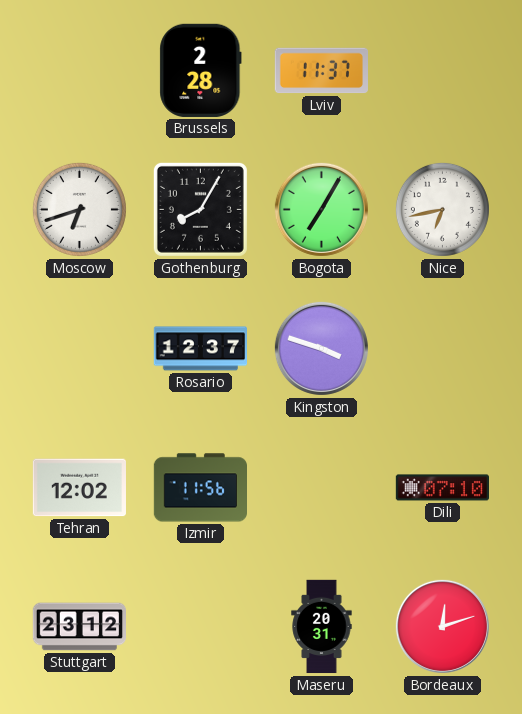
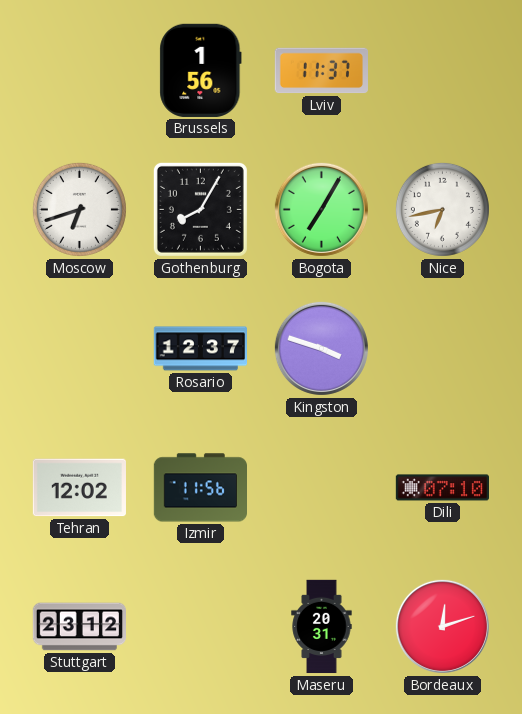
Brussels: 2:28 -> 1:56 (201, 70)
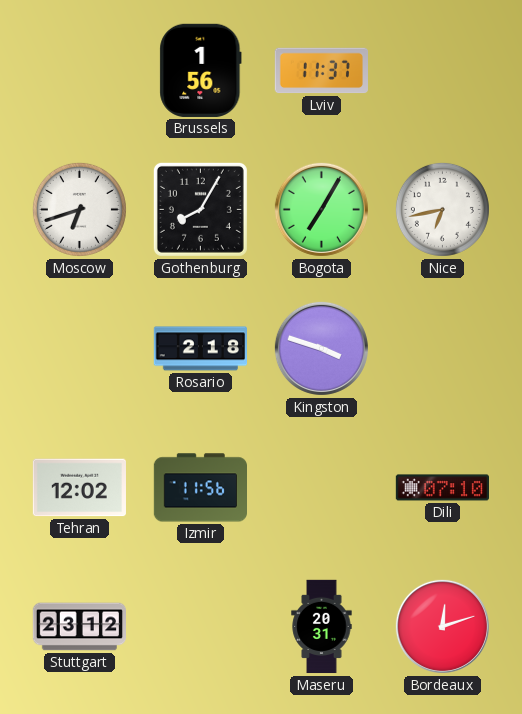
Rosario: 12:37 -> 2:18 (200, 349)
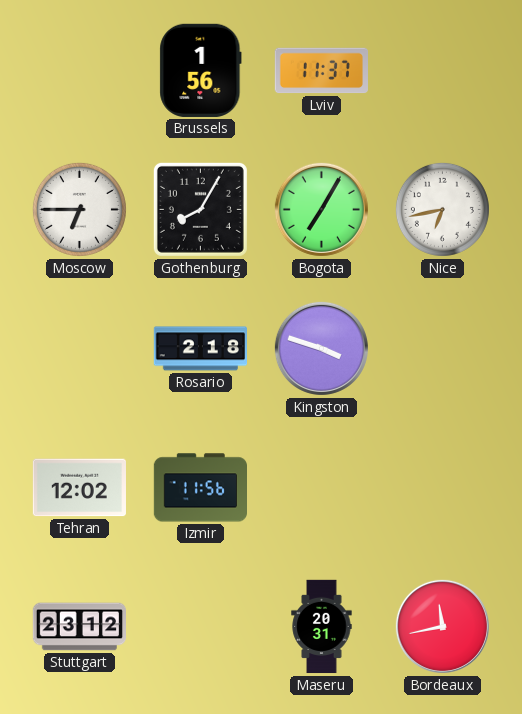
Moscow: 6:42 -> 6:45 (79, 209)
Dili: 07:10 -> none (442, 488)
Bordeaux: 12:12 -> 11:43 (442, 626)
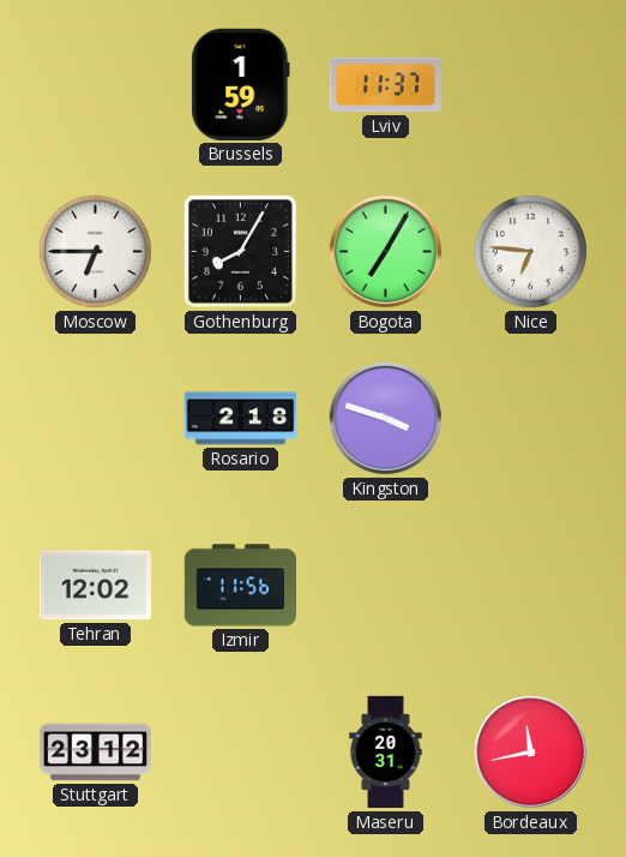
Brussels: 1:56 -> 1:59 (241, 84)
Nice: 6:43 -> 6:46 (530, 251)
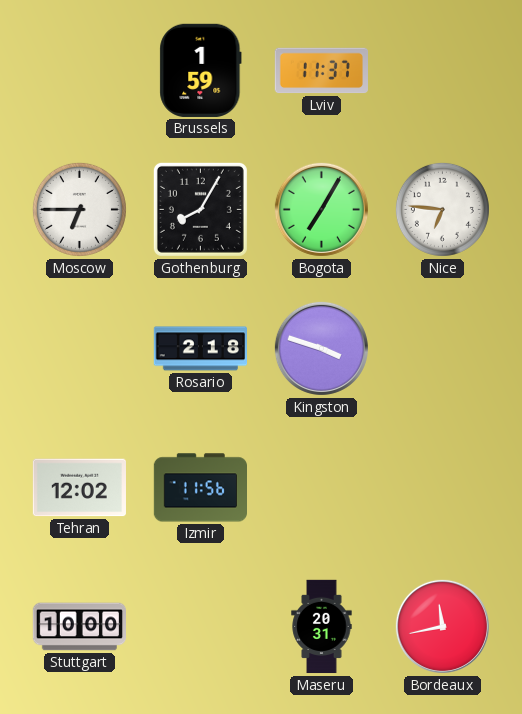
Stuttgart: 23:12 -> 10:00 (80, 627)
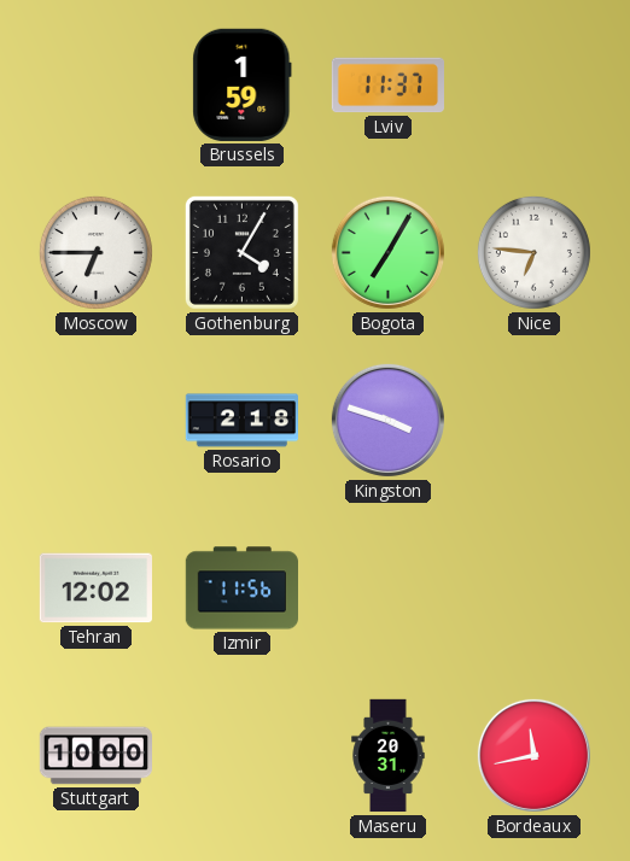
Gothenburg: 8:05 -> 4:05 (241, 252)
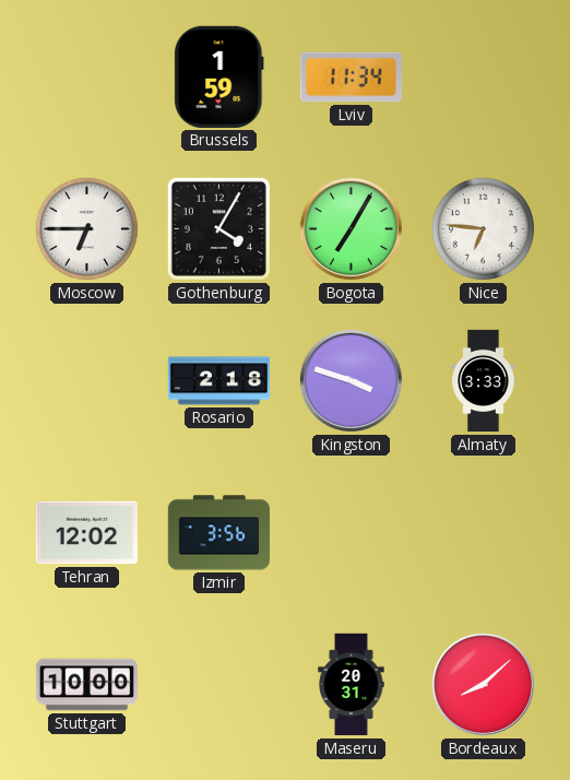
Lviv: 11:37 -> 11:34 (351, 78)
Almaty: none -> 3:33 (484, 381)
Izmir: 11:56 -> 3:56 (218, 533)
Bordeaux: 11:43 -> 8:08 (483, 684)
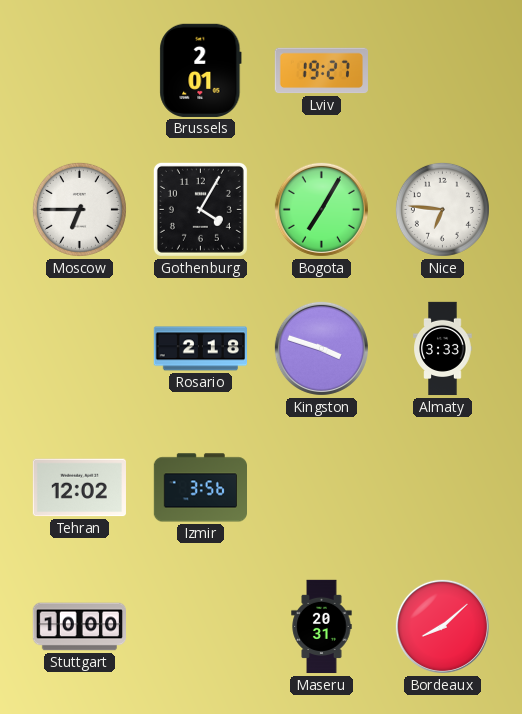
Brussels: 1:59 -> 2:01 (201, 70)
Lviv: 11:34 -> 19:27 (321, 71)
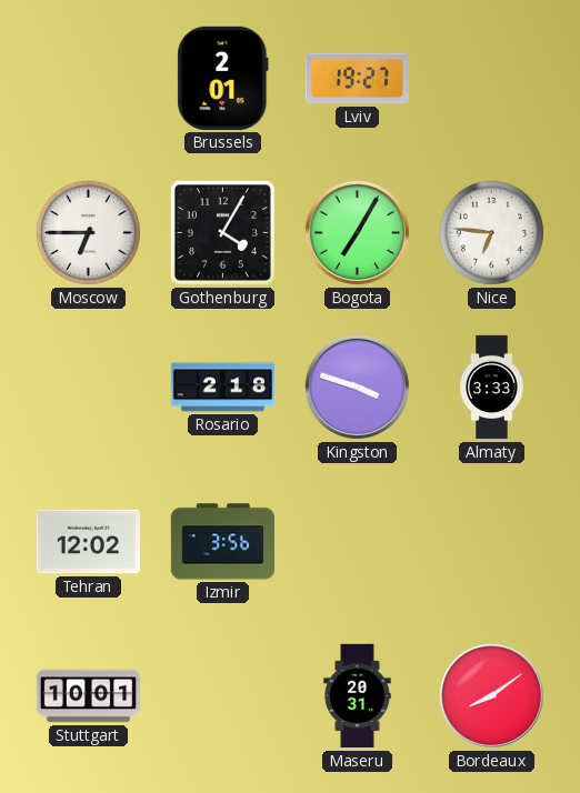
Stuttgart: 10:00 -> 10:01 (89, 696)
Bordeaux: 8:08 -> 8:09 (491, 695)
